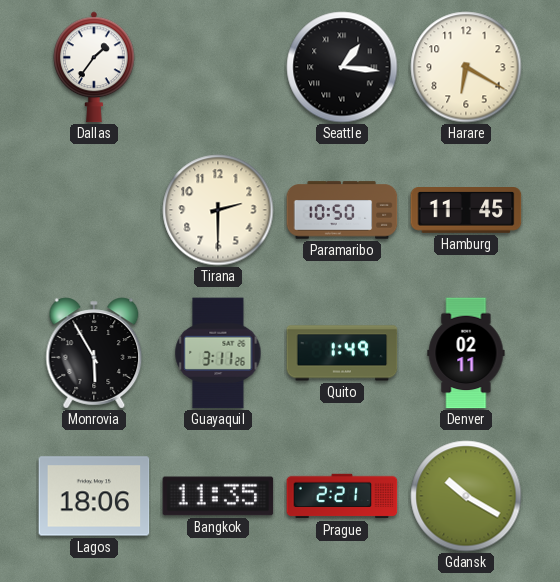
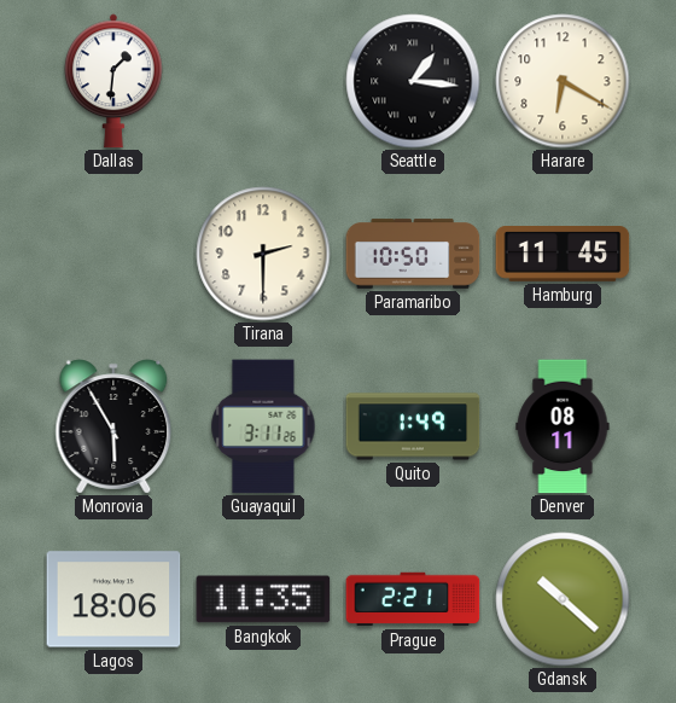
Dallas: 1:36 -> 1:31 (113, 81)
Denver: 02:11 -> 08:11 (563, 426)
Gdansk: 10:20 -> 10:22 (563, 599)
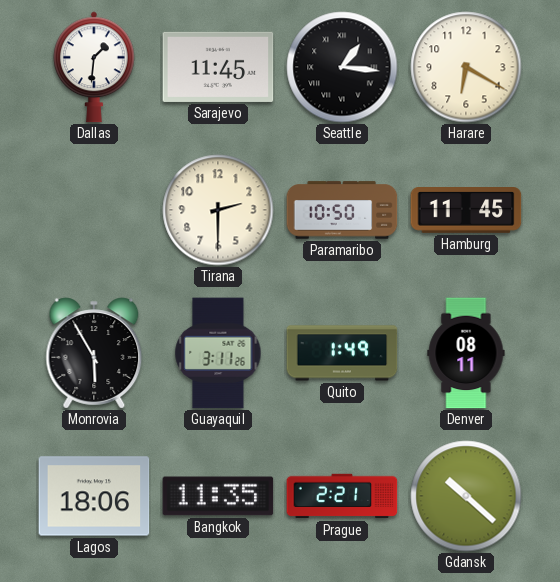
Sarajevo: none -> 11:45 (218, 67)
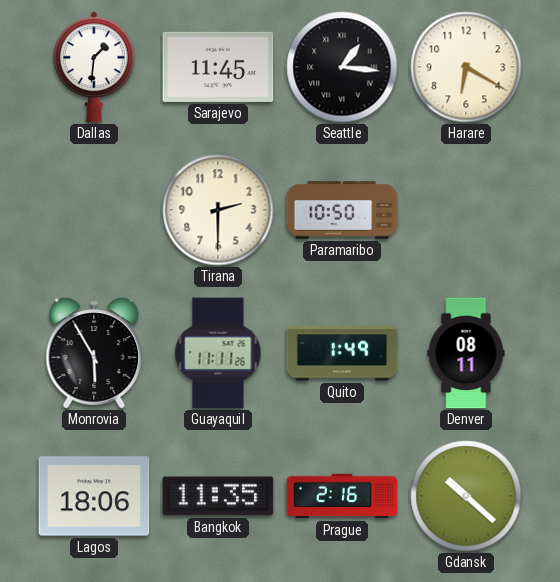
Hamburg: 11:45 -> none (466, 211)
Guayaquil: 3:11 -> 11:11 (218, 353)
Prague: 2:21 -> 2:16 (342, 496)
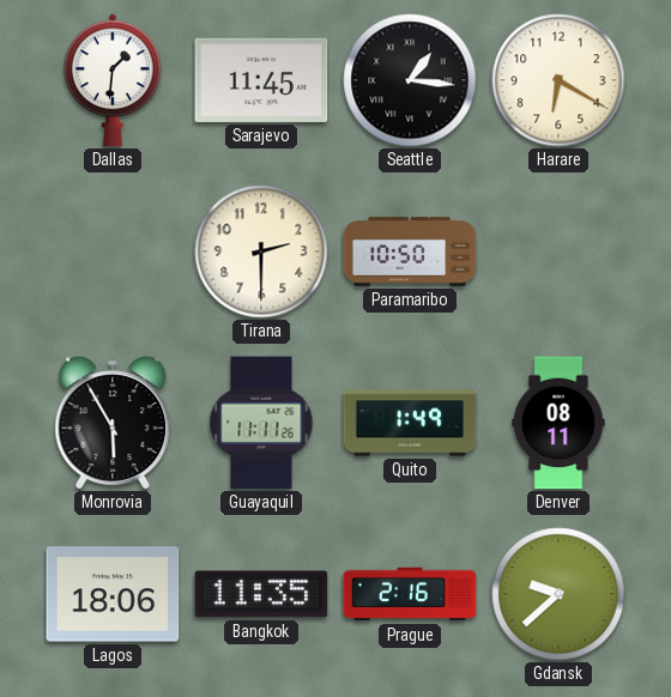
Gdansk: 10:22 -> 9:38 (558, 594)
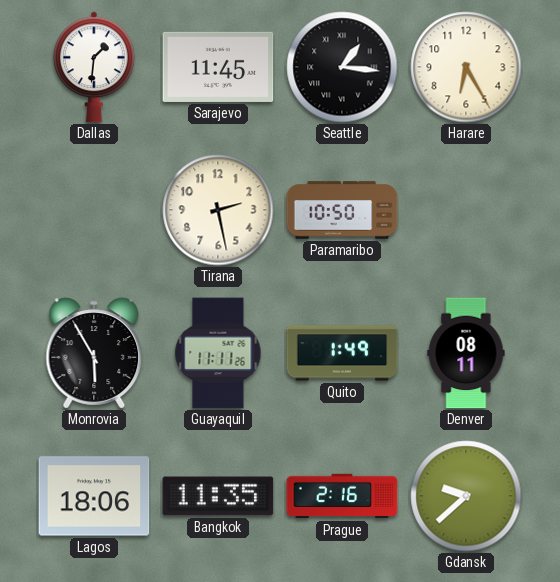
Harare: 6:20 -> 6:25 (466, 67)
Tirana: 2:30 -> 2:28 (218, 210)
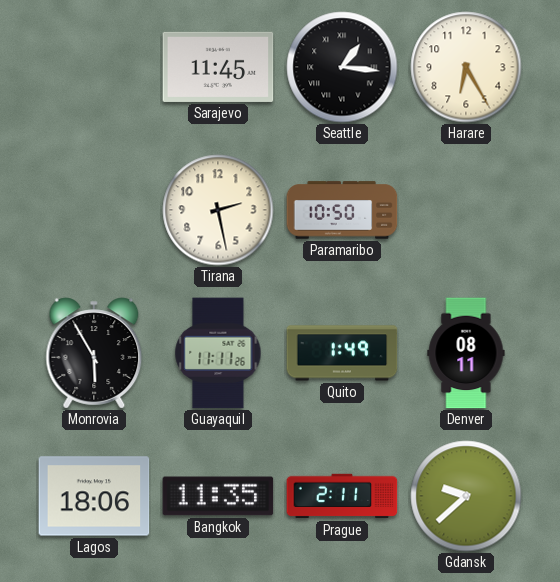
Dallas: 1:31 -> none (94, 67)
Prague: 2:16 -> 2:11 (342, 496)
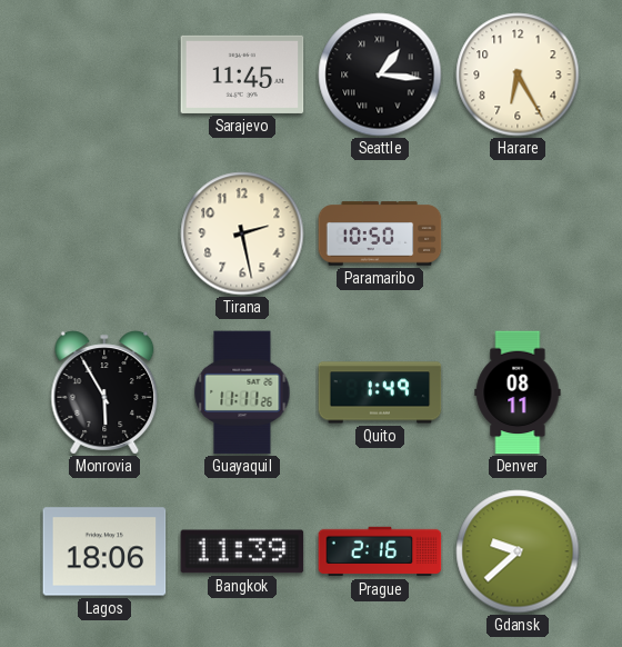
Bangkok: 11:35 -> 11:39 (242, 551)
Prague: 2:11 -> 2:16 (380, 551)
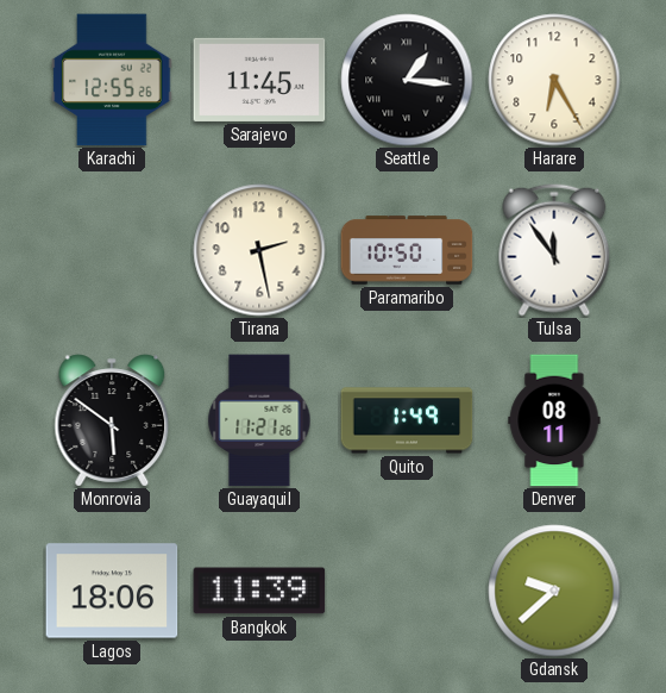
Karachi: none -> 12:55 (112, 80)
Tulsa: none -> 11:54 (554, 250)
Monrovia: 5:55 -> 5:51 (112, 420)
Guayaquil: 11:11 -> 11:21 (259, 420)
Prague: 2:16 -> none (380, 551)
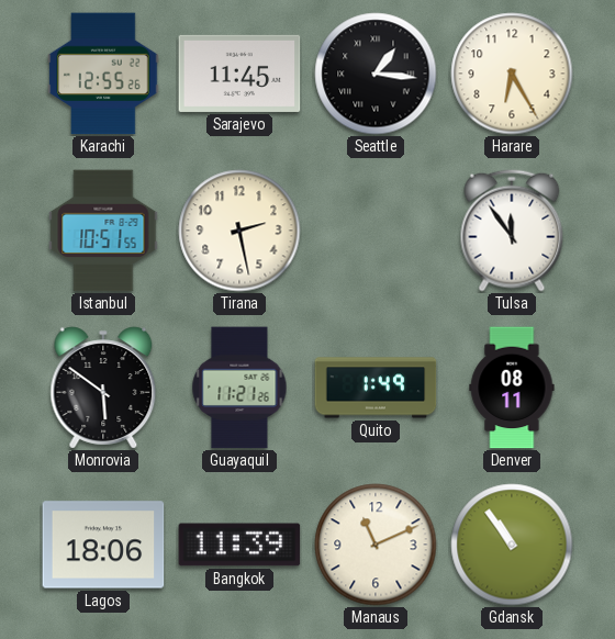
Istanbul: none -> 10:51 (103, 231)
Paramaribo: 10:50 -> none (407, 250)
Manaus: none -> 11:11 (376, 545)
Gdansk: 9:38 -> 10:54 (512, 545)
